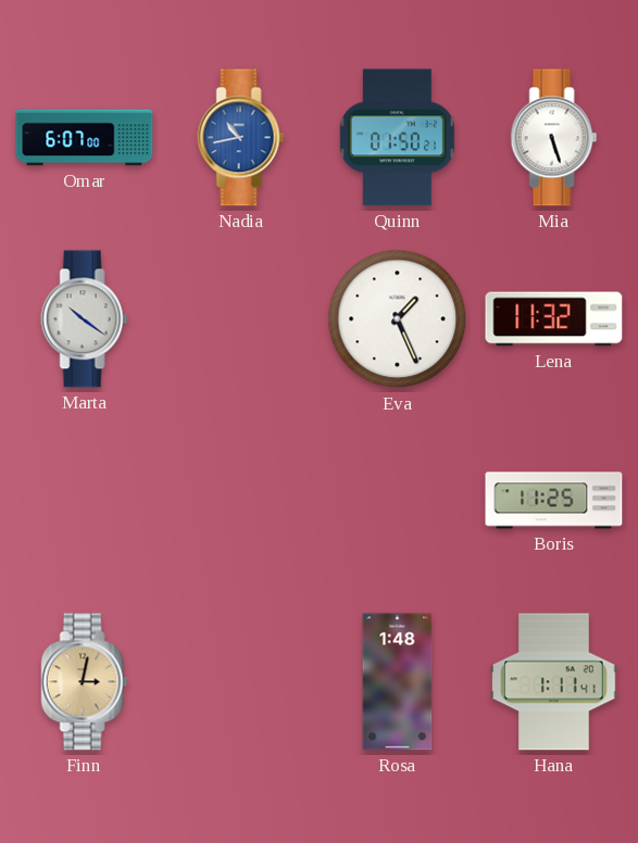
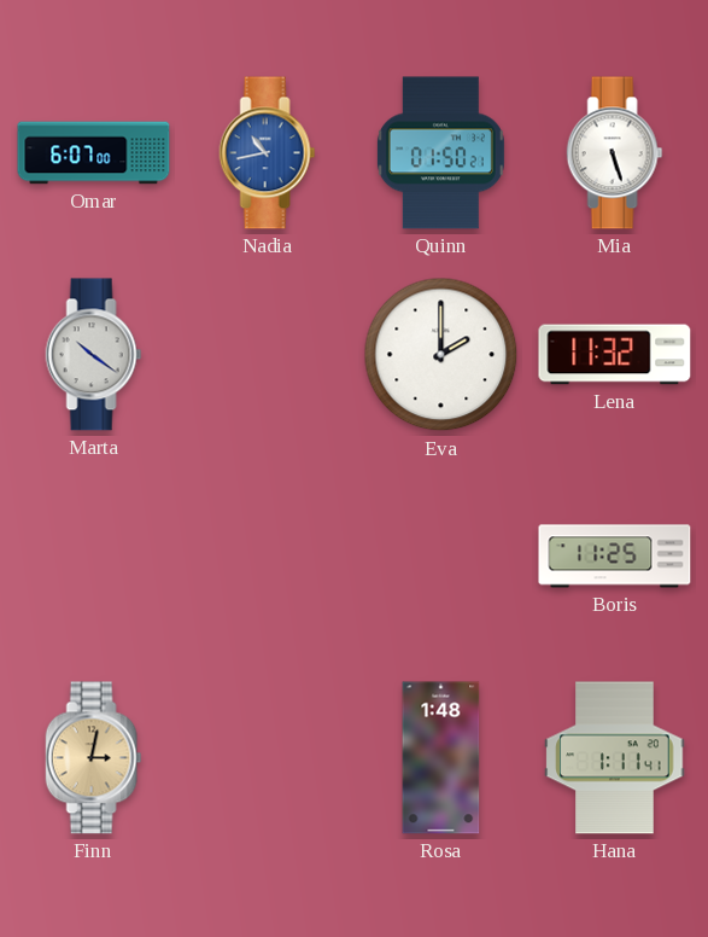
Eva: 1:26 -> 2:00 (441, 355)
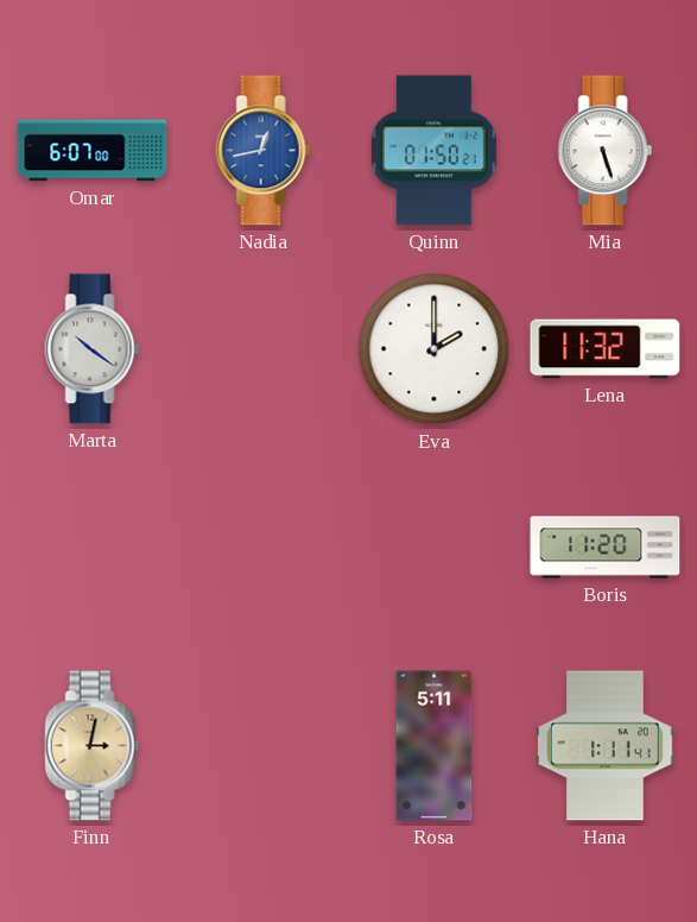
Nadia: 10:43 -> 12:43 (264, 151)
Boris: 11:25 -> 11:20 (606, 548)
Rosa: 1:48 -> 5:11 (435, 746)
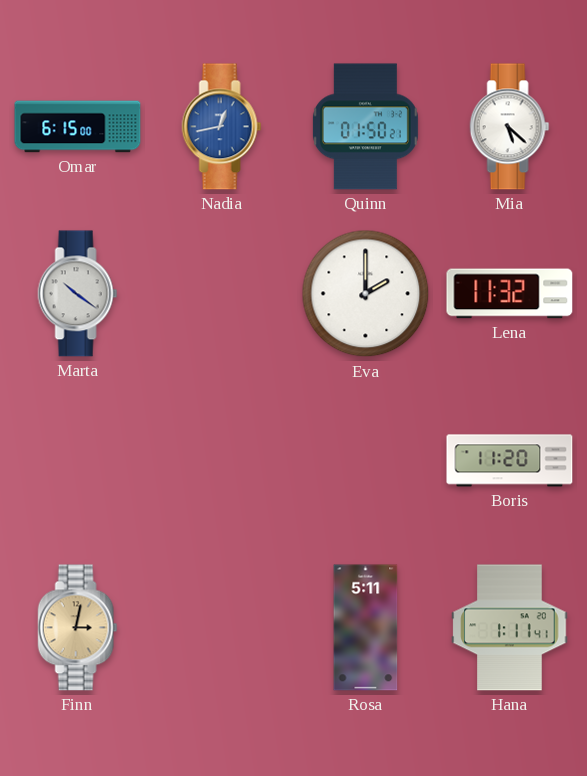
Omar: 6:07 -> 6:15 (78, 127)
Mia: 5:27 -> 5:22 (510, 127)
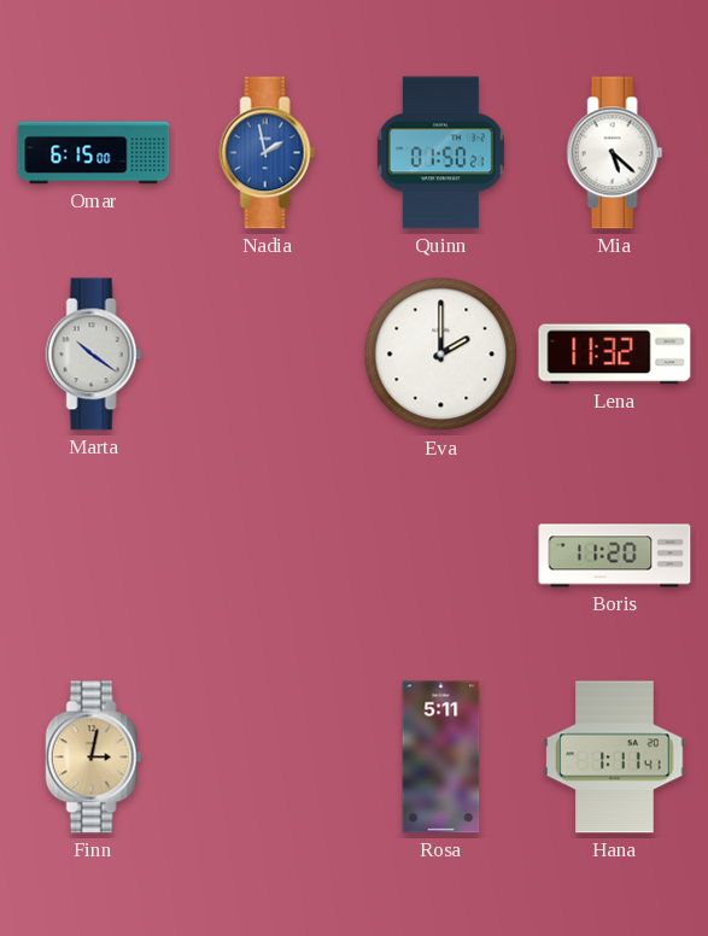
Nadia: 12:43 -> 1:58 (268, 153)
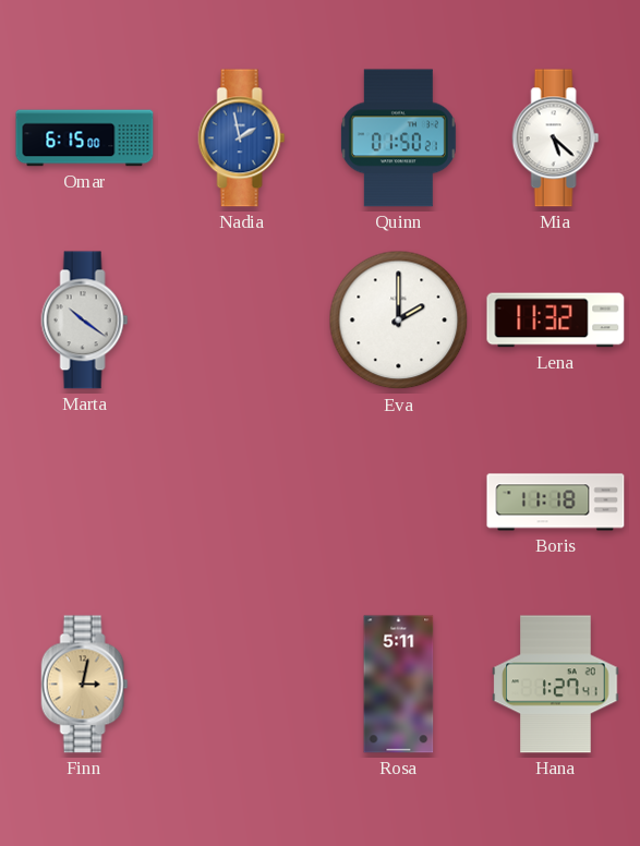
Boris: 11:20 -> 11:18 (556, 503)
Hana: 1:11 -> 1:27 (556, 685)
